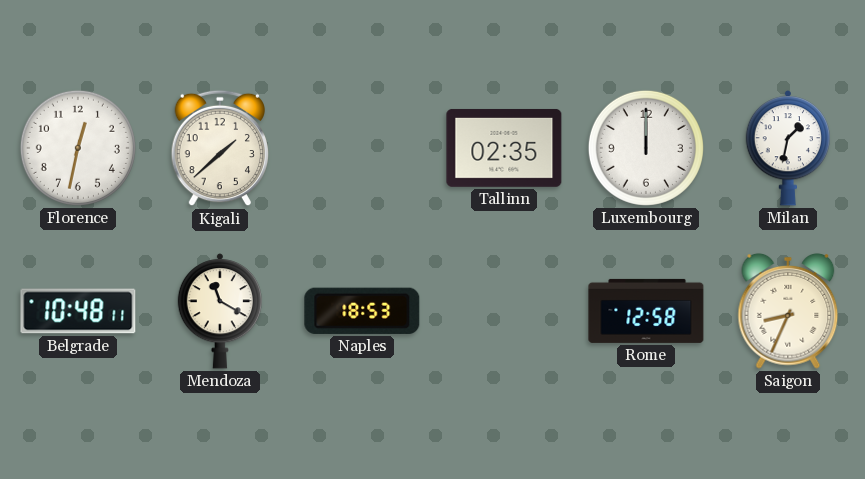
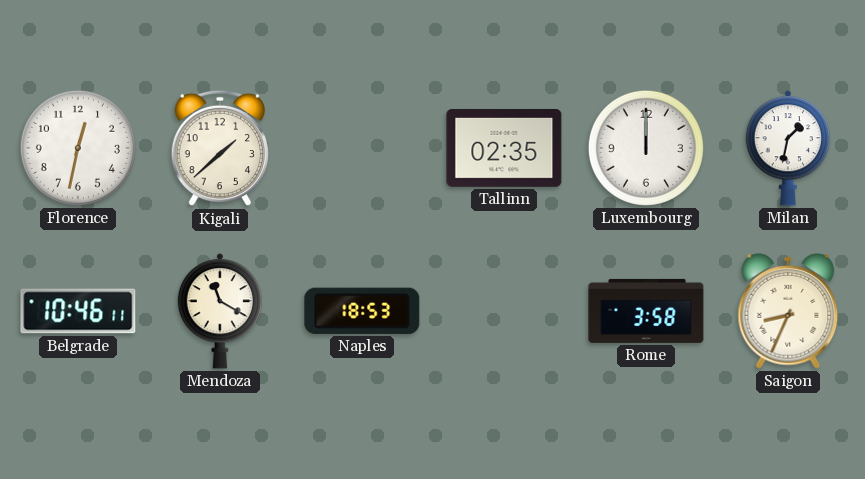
Belgrade: 10:48 -> 10:46 (78, 311)
Rome: 12:58 -> 3:58 (646, 311)
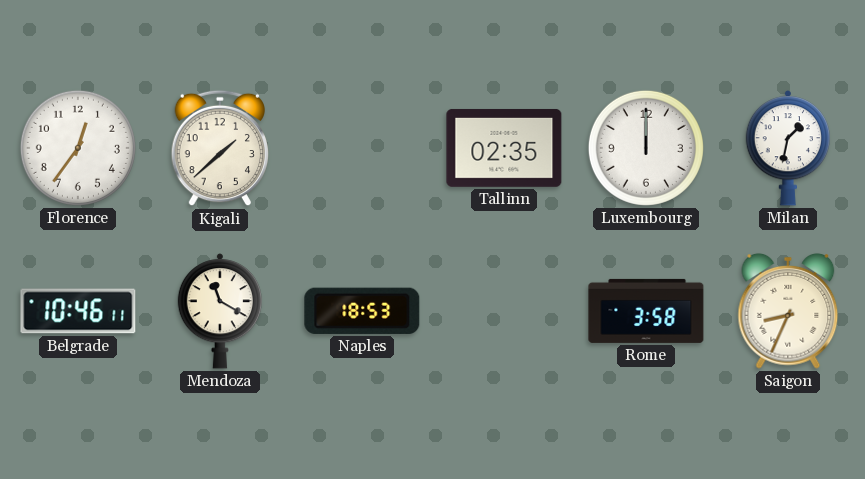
Florence: 12:32 -> 12:36 (78, 148)
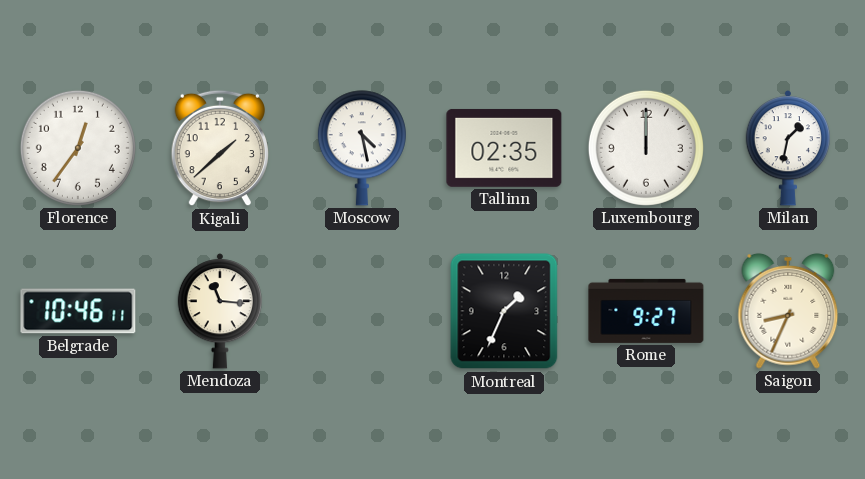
Moscow: none -> 4:28 (362, 148)
Mendoza: 11:20 -> 11:16 (219, 311)
Naples: 18:53 -> none (362, 311)
Montreal: none -> 1:34 (504, 311)
Rome: 3:58 -> 9:27 (646, 311)
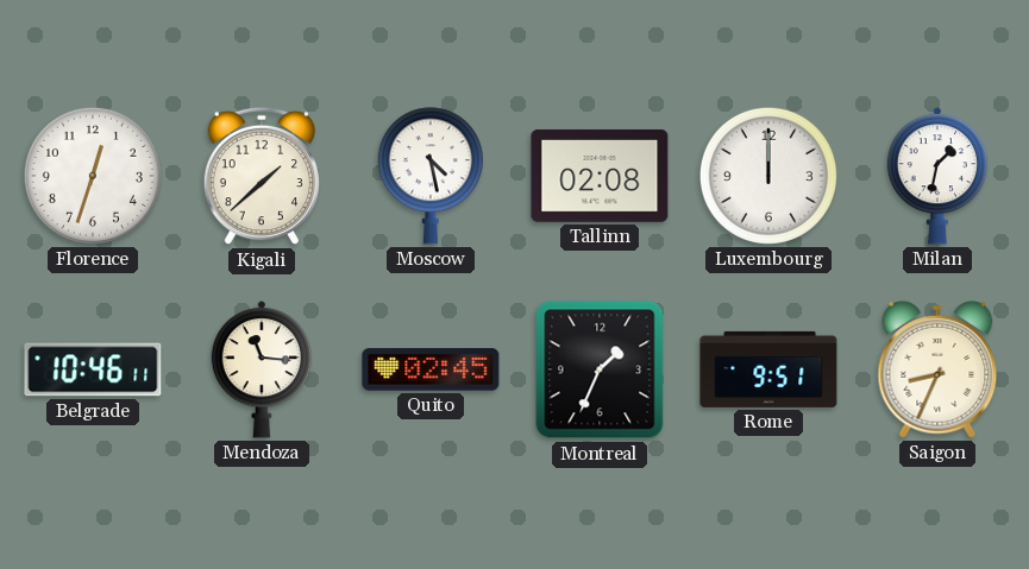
Florence: 12:36 -> 12:33 (93, 176)
Tallinn: 02:35 -> 02:08 (600, 176)
Quito: none -> 02:45 (431, 369)
Rome: 9:27 -> 9:51 (768, 369)
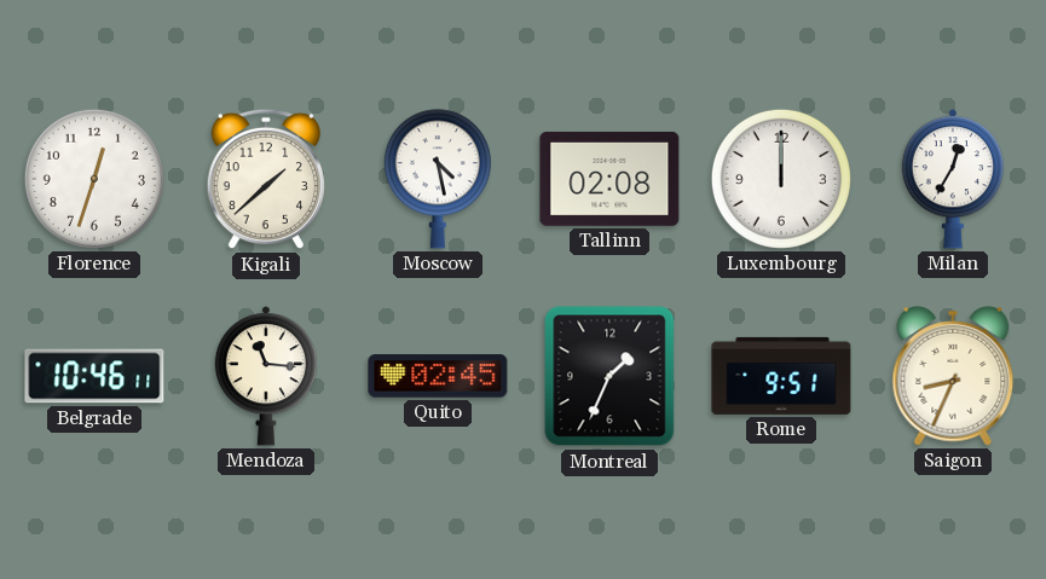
Milan: 1:32 -> 12:35 (952, 179)
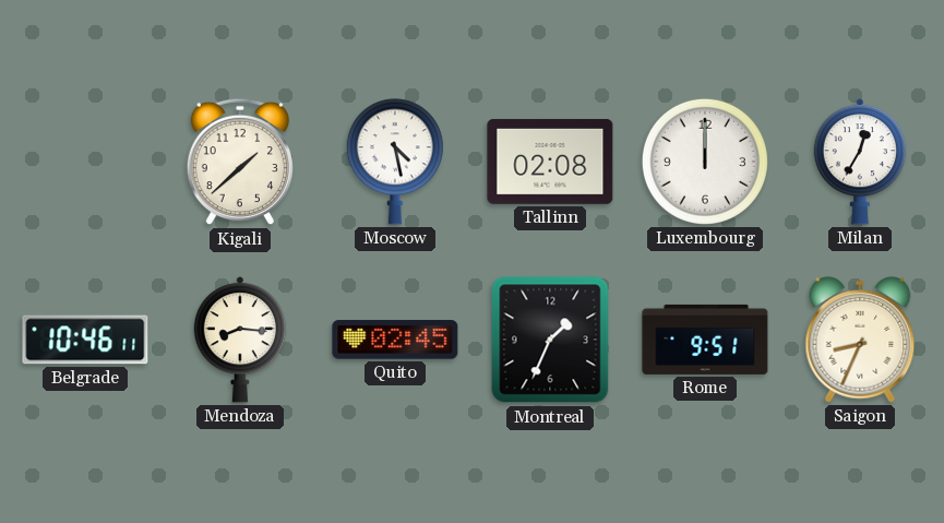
Florence: 12:33 -> none (94, 179)
Mendoza: 11:16 -> 8:16 (239, 340)
